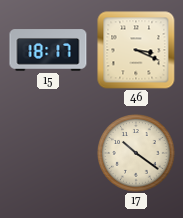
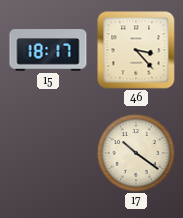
46: 3:19 -> 3:23 (136, 50)
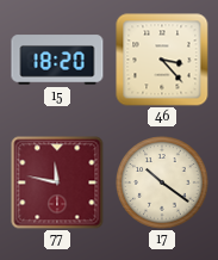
15: 18:17 -> 18:20 (57, 60)
77: none -> 11:47 (57, 182)
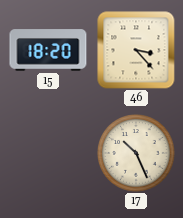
77: 11:47 -> none (57, 182)
17: 10:21 -> 10:26 (136, 153)
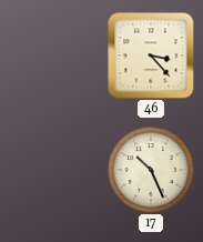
15: 18:20 -> none (48, 50)
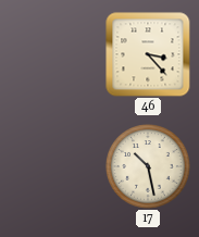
17: 10:26 -> 10:28 (148, 166)
